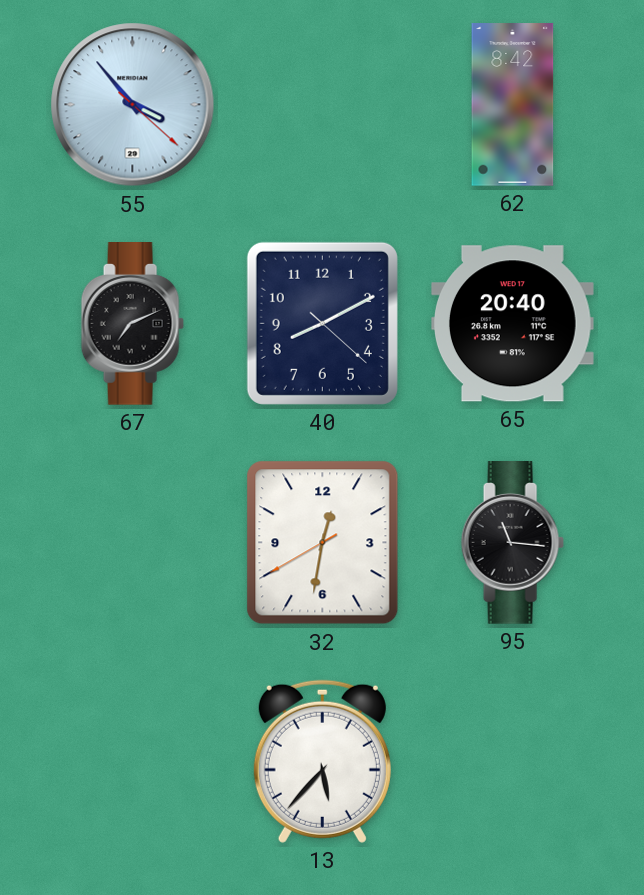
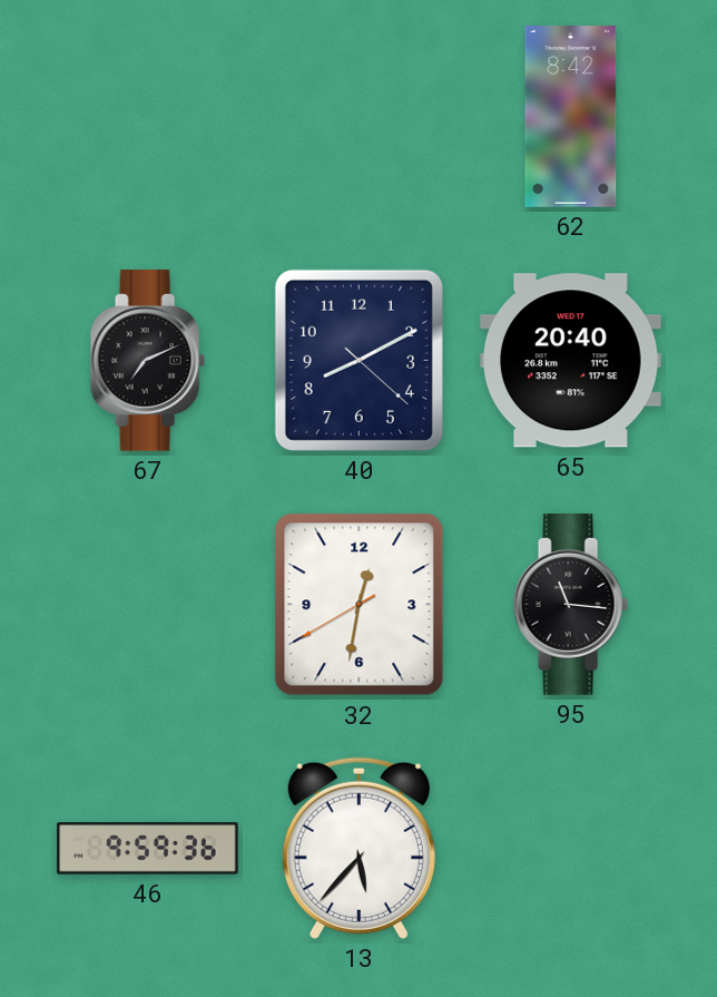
55: 3:53 -> none (133, 105)
46: none -> 9:59 (148, 849)
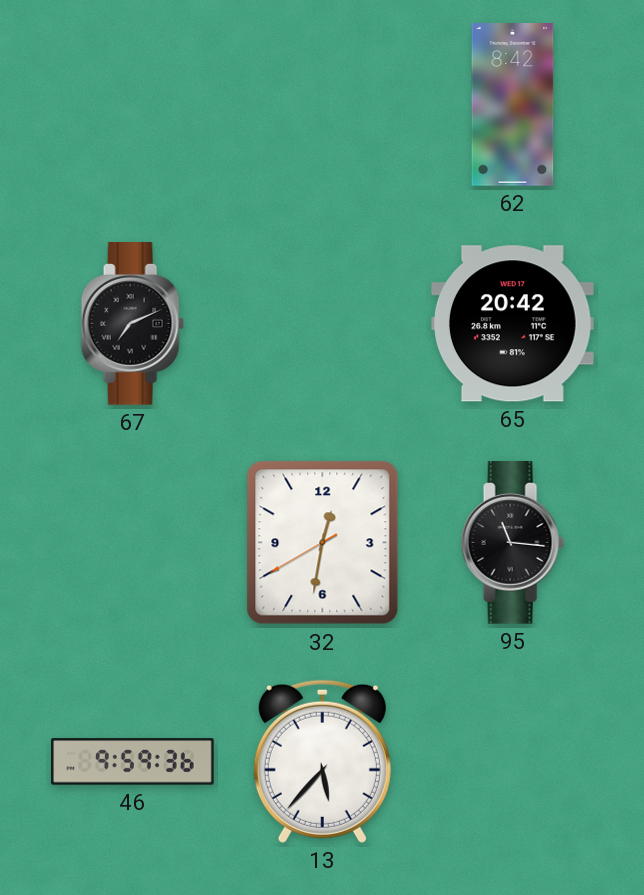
40: 8:10 -> none (358, 360)
65: 20:40 -> 20:42 (512, 324)
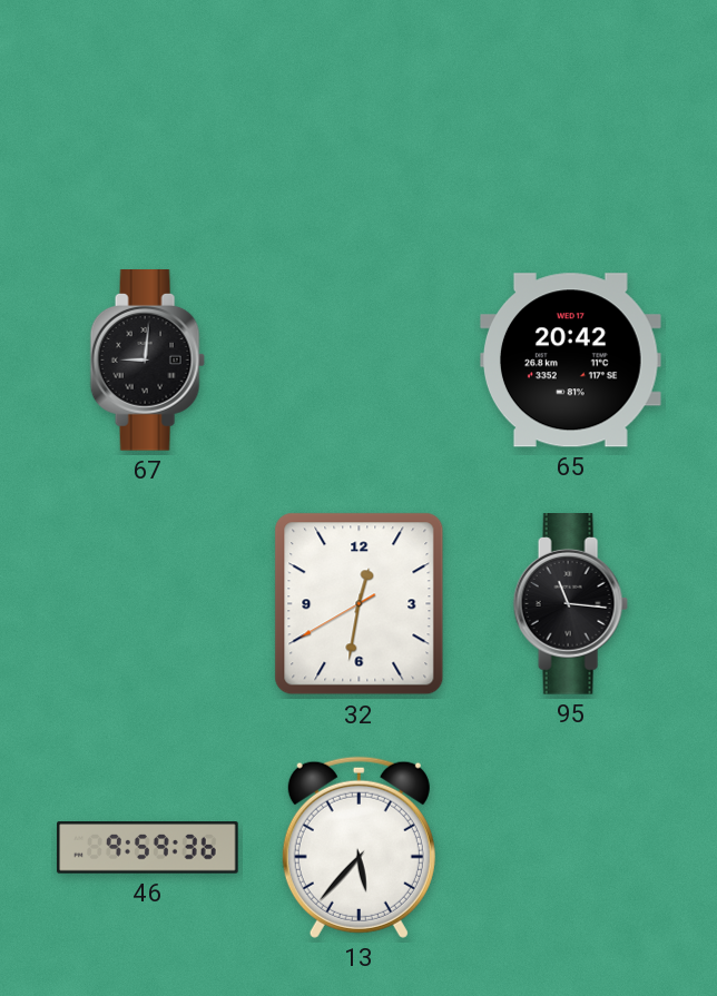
62: 8:42 -> none (513, 105)
67: 7:11 -> 9:01 (147, 361)
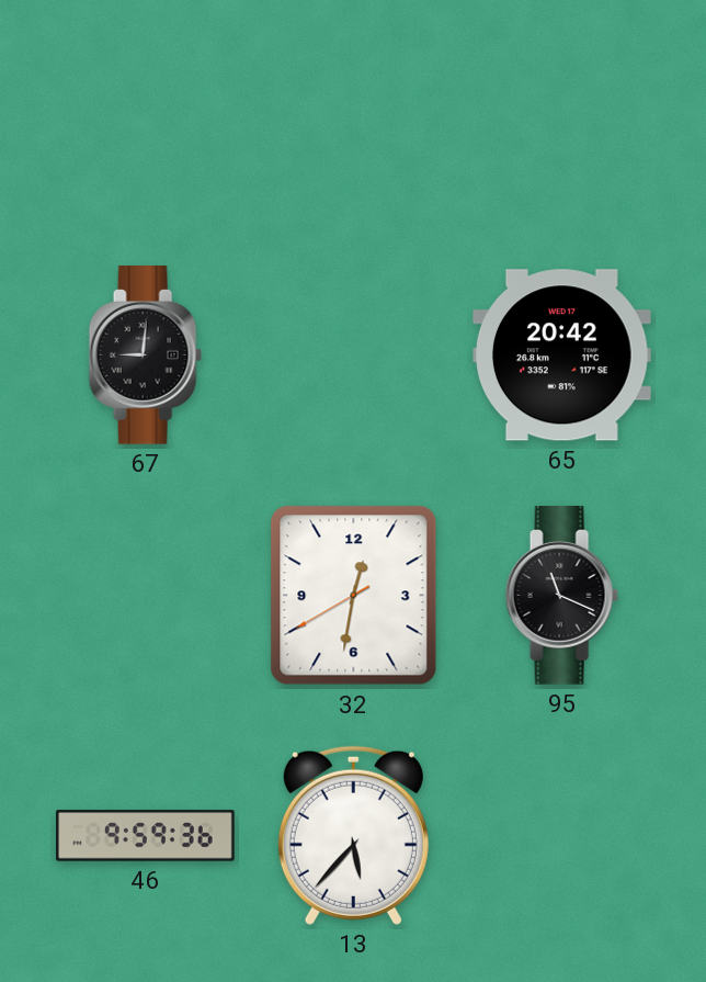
95: 11:16 -> 11:19 (561, 596)
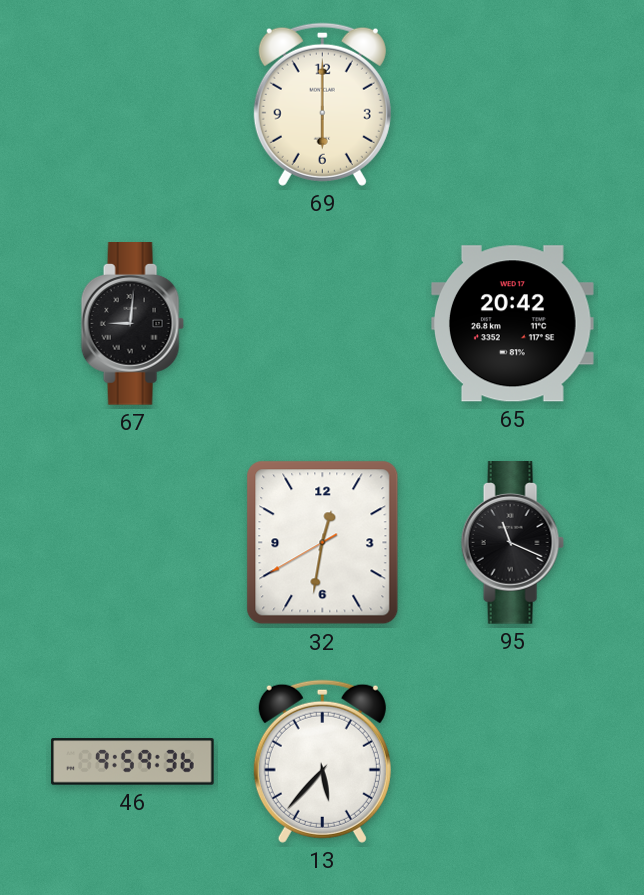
69: none -> 6:00 (322, 104)
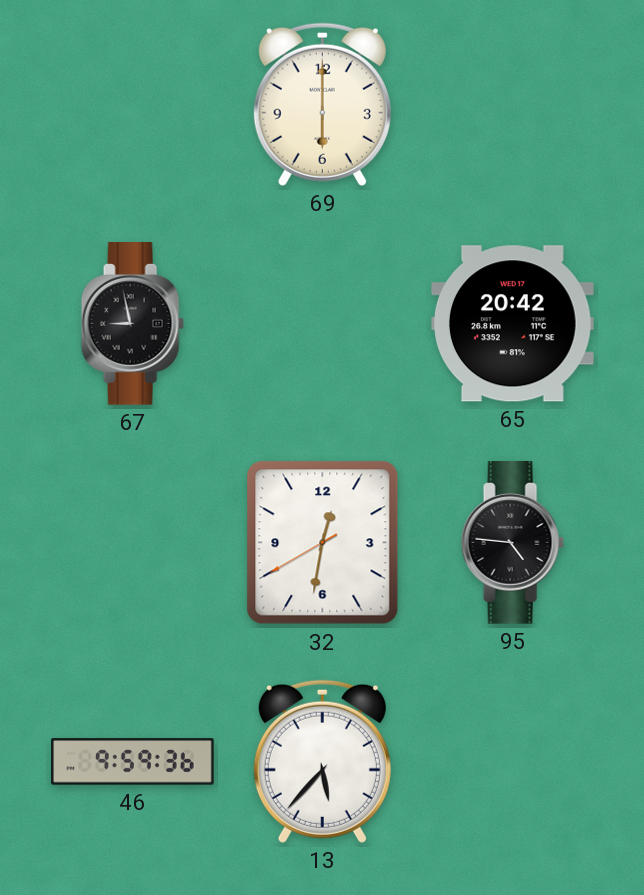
67: 9:01 -> 8:58 (132, 324)
95: 11:19 -> 4:46 (512, 543)
